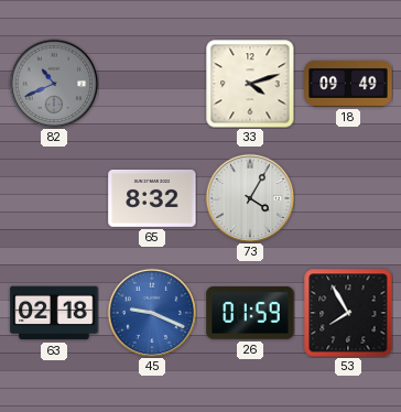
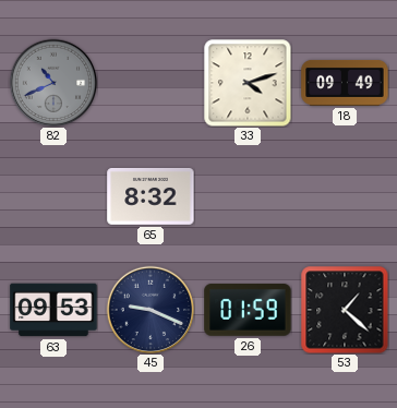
73: 4:05 -> none (250, 198)
63: 02:18 -> 09:53 (53, 310)
45 dial: blue -> navy (151, 310)
53: 7:55 -> 1:22 (345, 310)
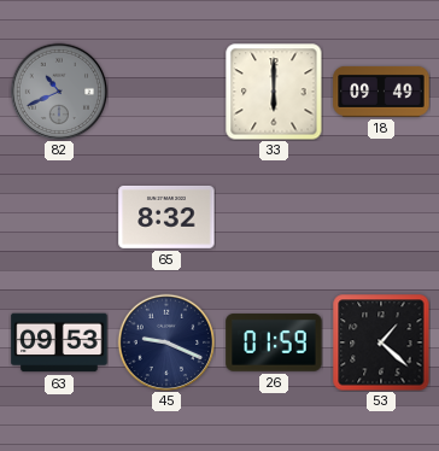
33: 4:12 -> 6:00 (274, 92)
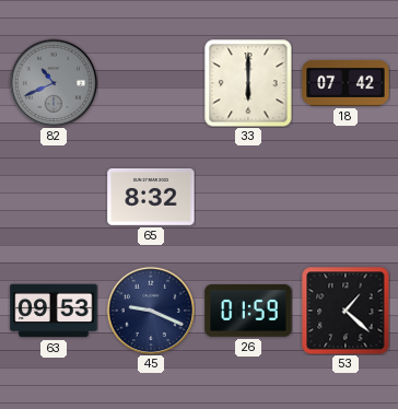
18: 09:49 -> 07:42 (346, 83)
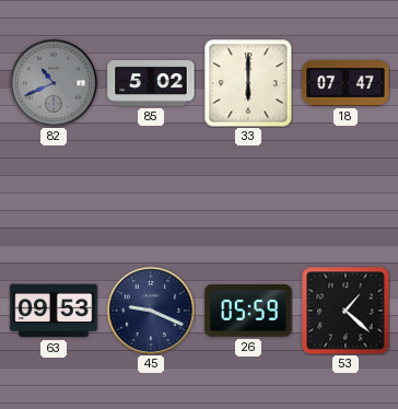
85: none -> 5:02 (151, 84)
18: 07:42 -> 07:47 (346, 83)
65: 8:32 -> none (151, 197)
26: 01:59 -> 05:59 (248, 311)
